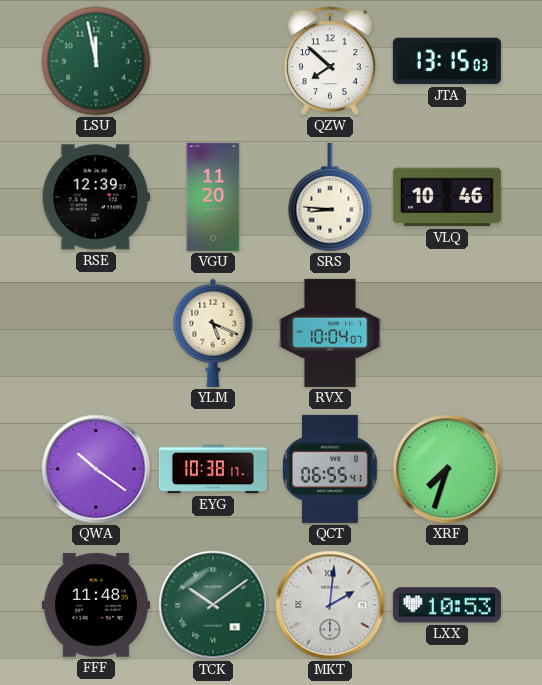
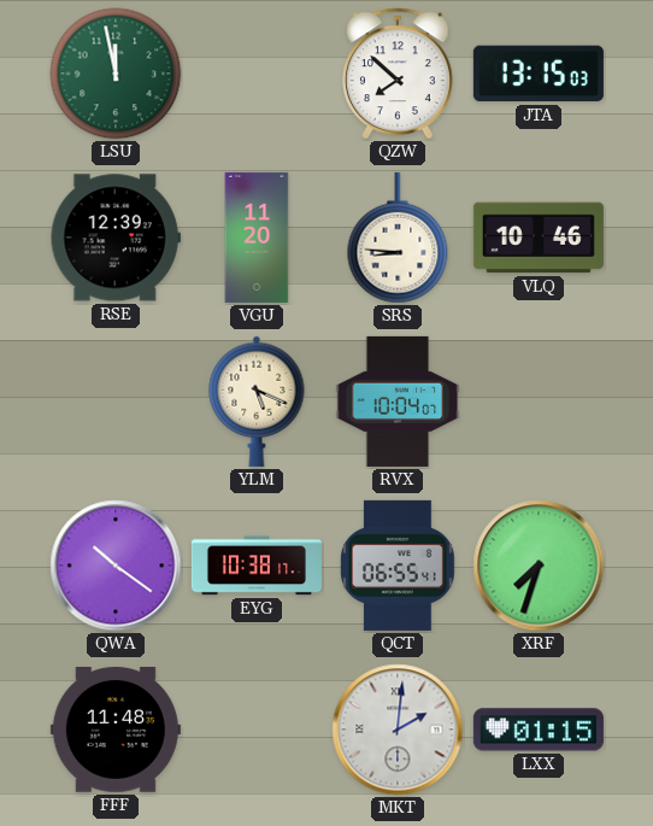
TCK: 10:09 -> none (213, 605)
LXX: 10:53 -> 01:15 (539, 730)
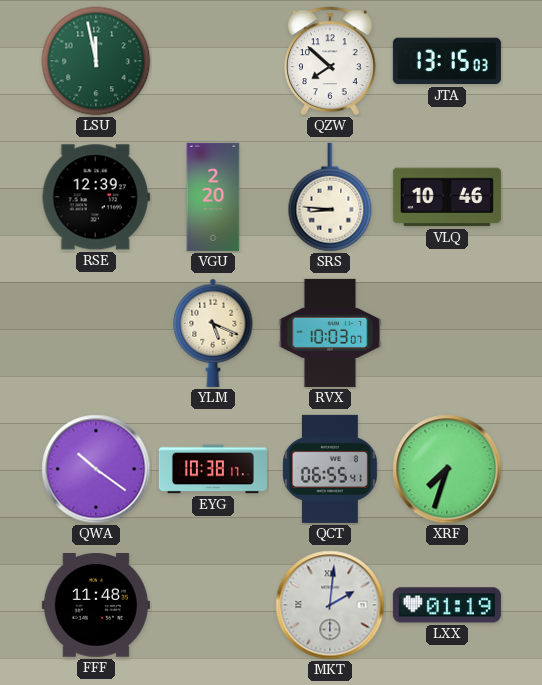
VGU: 11:20 -> 2:20 (213, 197)
RVX: 10:04 -> 10:03 (330, 333)
LXX: 01:15 -> 01:19 (447, 605)
